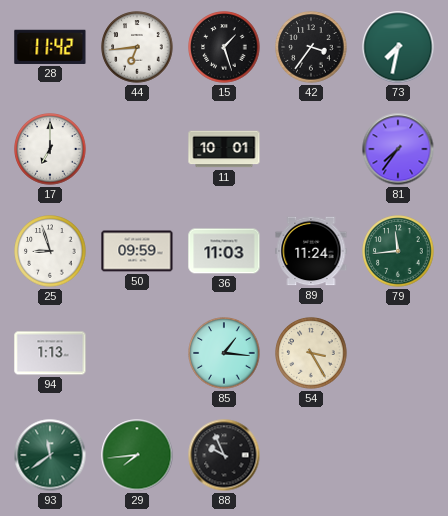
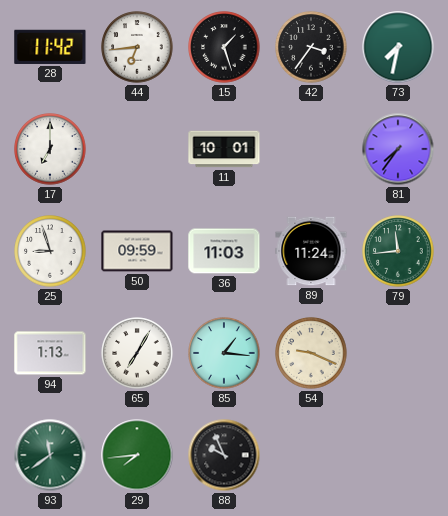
65: none -> 7:05 (137, 353)
54: 3:25 -> 9:19 (311, 353)
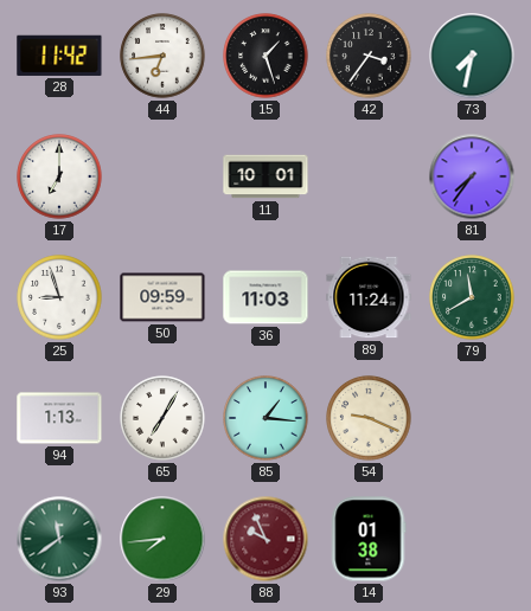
79: 11:44 -> 11:40 (472, 297)
88 dial: black -> burgundy (265, 539)
14: none -> 01:38 (369, 539)
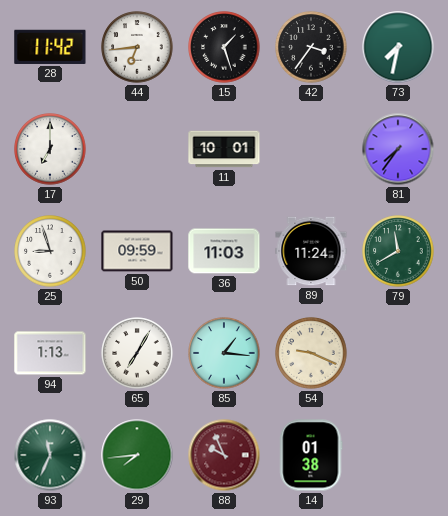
93: 11:39 -> 11:34 (50, 455)
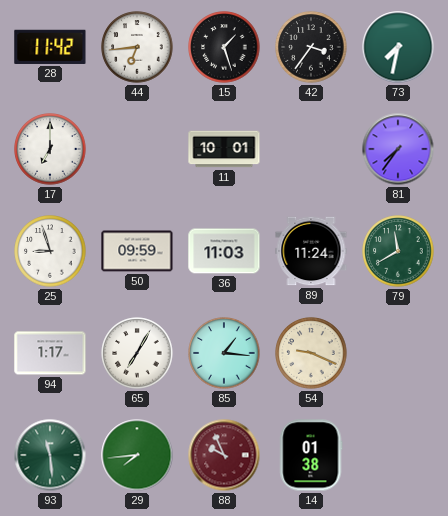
94: 1:13 -> 1:17 (50, 353)
93: 11:34 -> 11:29 (50, 455)
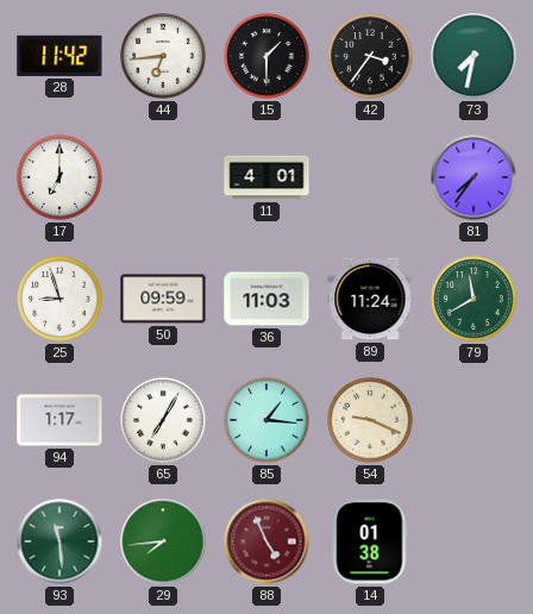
15: 1:27 -> 1:30 (266, 56)
11: 10:01 -> 4:01 (266, 177)
88: 9:56 -> 4:56 (266, 541)
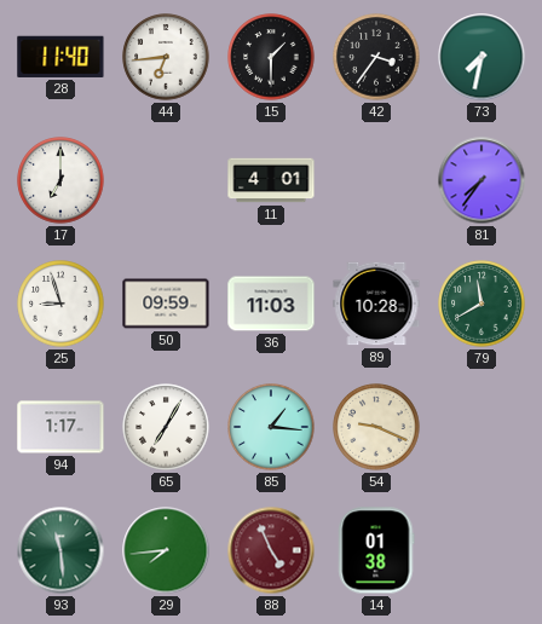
28: 11:42 -> 11:40 (60, 57)
89: 11:24 -> 10:28 (376, 304)
